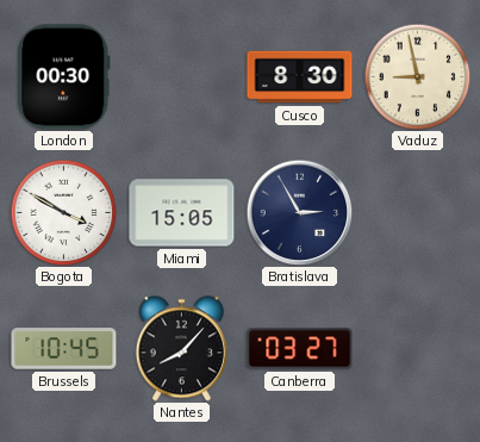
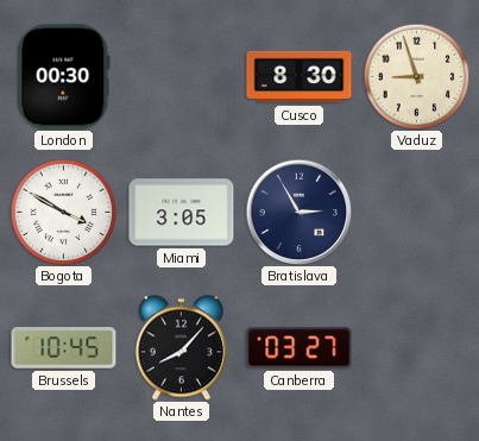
Vaduz: 8:58 -> 8:57 (416, 76)
Miami: 15:05 -> 3:05 (182, 213)
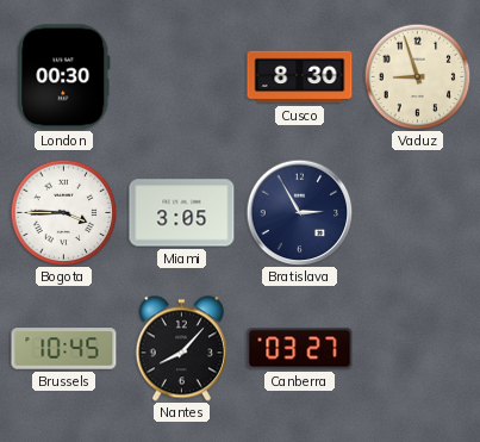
Bogota: 3:50 -> 3:45 (63, 212)
